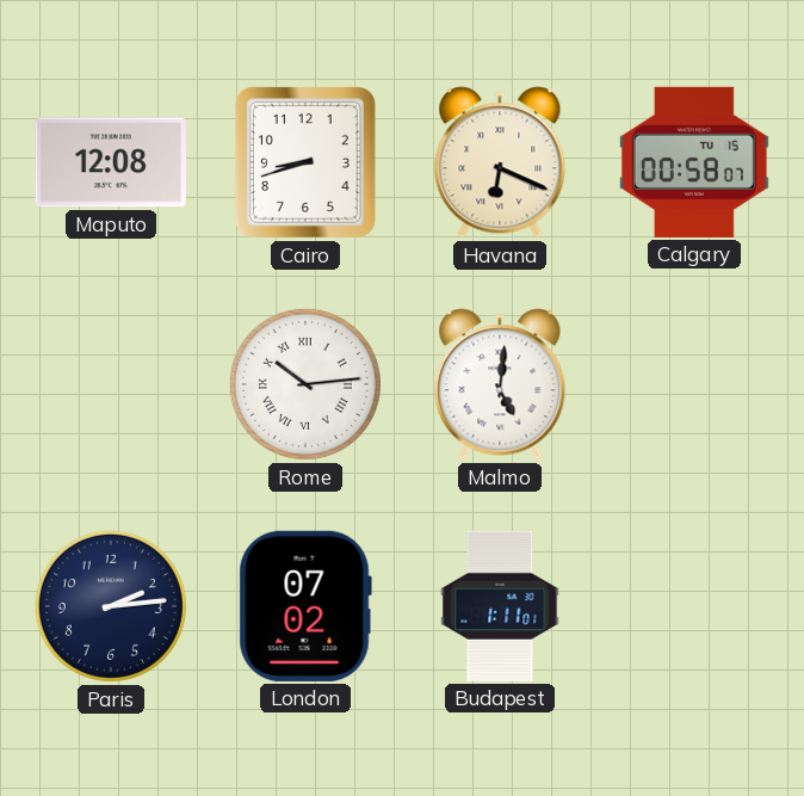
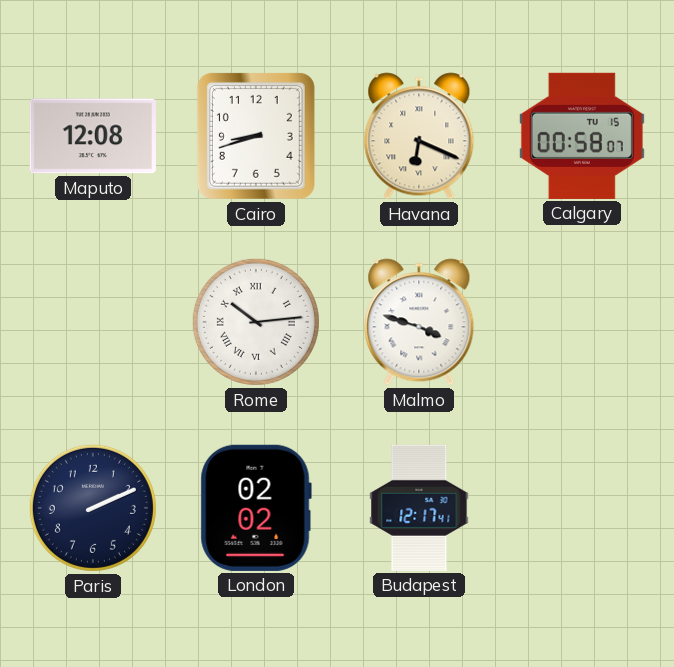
Malmo: 5:01 -> 3:48 (419, 322)
Paris: 2:14 -> 2:11 (93, 508)
London: 07:02 -> 02:02 (256, 508)
Budapest: 1:11 -> 12:17 (419, 508)
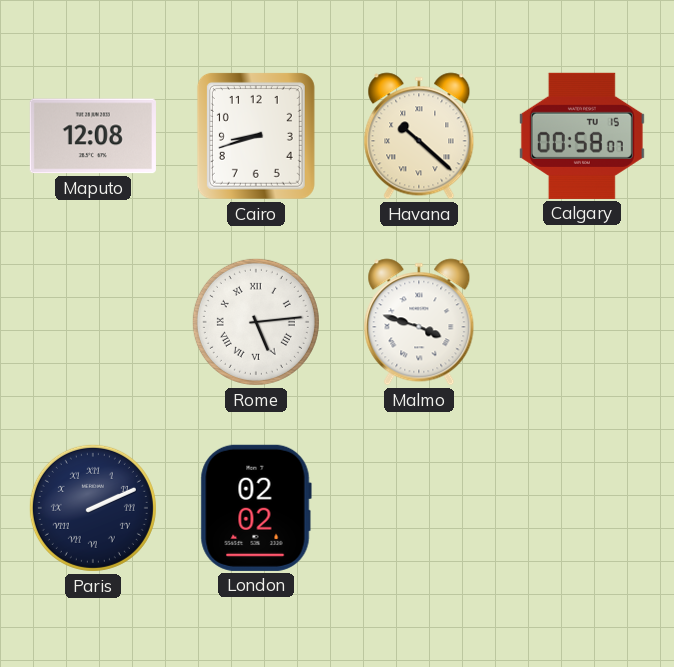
Havana: 6:19 -> 10:22 (419, 136)
Rome: 10:14 -> 5:14 (256, 322)
Paris numerals: Arabic -> Roman (93, 508)
Budapest: 12:17 -> none (419, 508)
